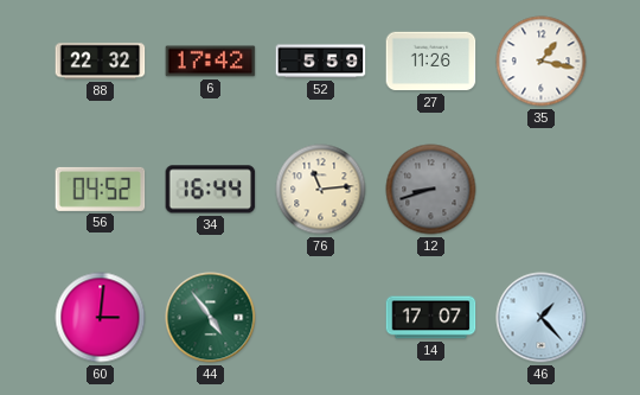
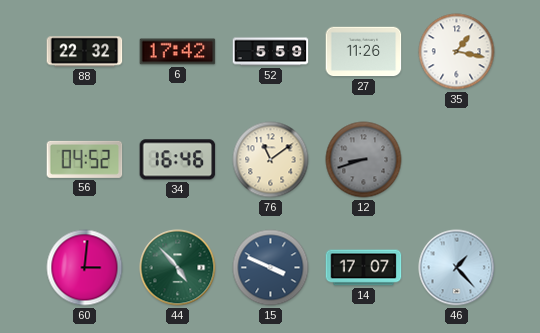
34: 16:44 -> 16:46 (178, 160)
76: 11:14 -> 11:09 (271, 160)
44: 4:54 -> 4:53 (178, 268)
15: none -> 3:49 (271, 268)
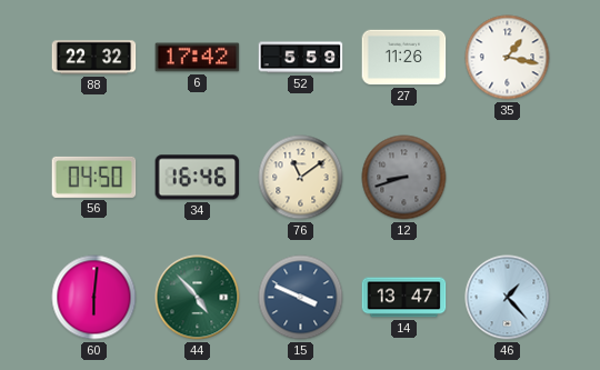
56: 04:52 -> 04:50 (94, 177)
60: 3:01 -> 6:01 (94, 298)
14: 17:07 -> 13:47 (404, 298)
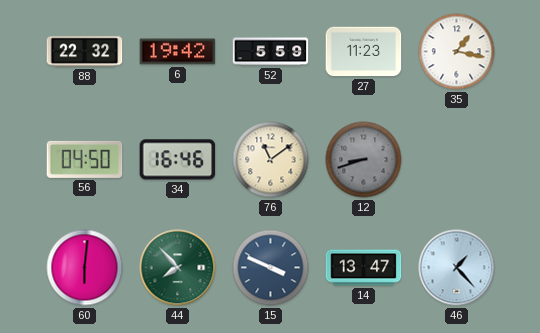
6: 17:42 -> 19:42 (178, 52)
27: 11:26 -> 11:23 (364, 52)
44: 4:53 -> 7:53 (178, 268)
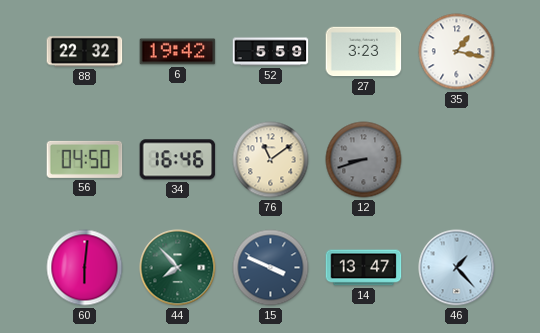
27: 11:23 -> 3:23 (364, 52)
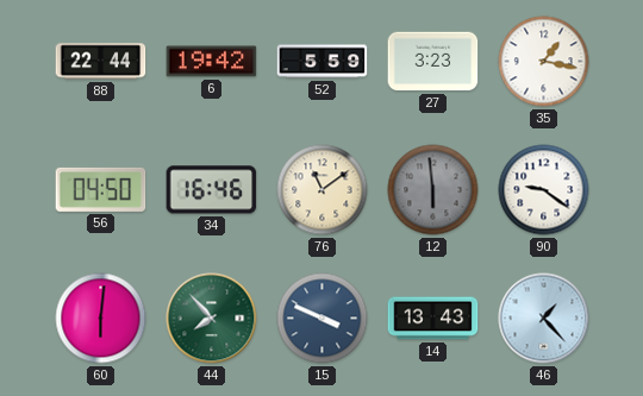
88: 22:32 -> 22:44 (101, 62)
12: 8:42 -> 5:59 (433, 190)
90: none -> 9:21 (544, 190)
14: 13:47 -> 13:43 (433, 319)
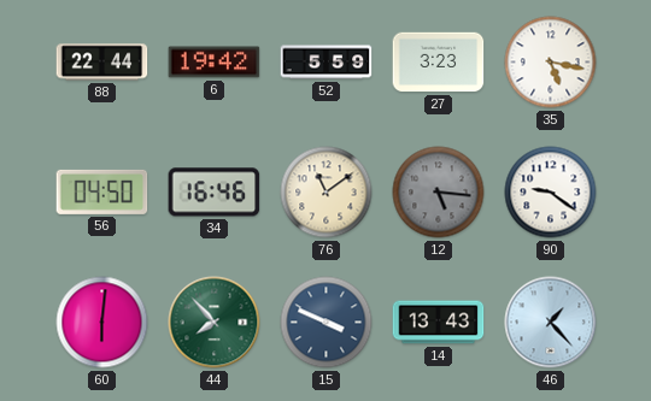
35: 1:17 -> 5:17 (551, 63)
12: 5:59 -> 5:16 (439, 193)
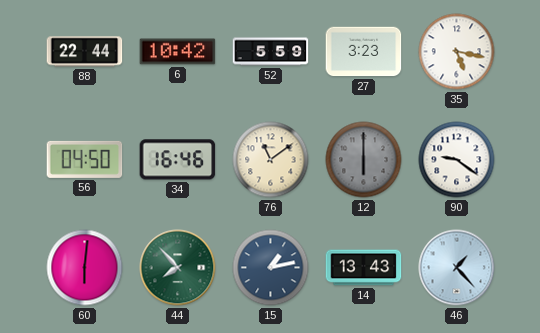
6: 19:42 -> 10:42 (178, 52)
12: 5:16 -> 6:00 (364, 160)
15: 3:49 -> 1:13 (271, 268)
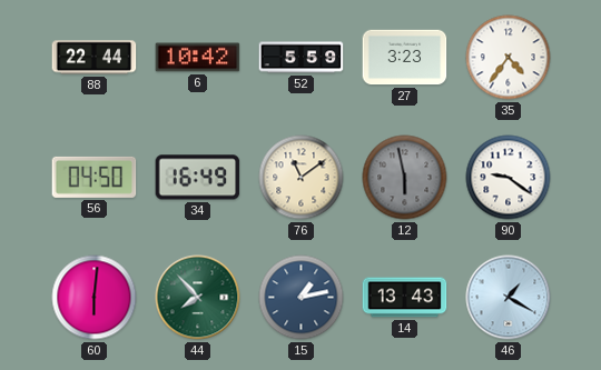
35: 5:17 -> 4:36 (509, 58)
34: 16:46 -> 16:49 (198, 178)
12: 6:00 -> 5:58 (405, 178)
46: 1:23 -> 1:20 (509, 298)
